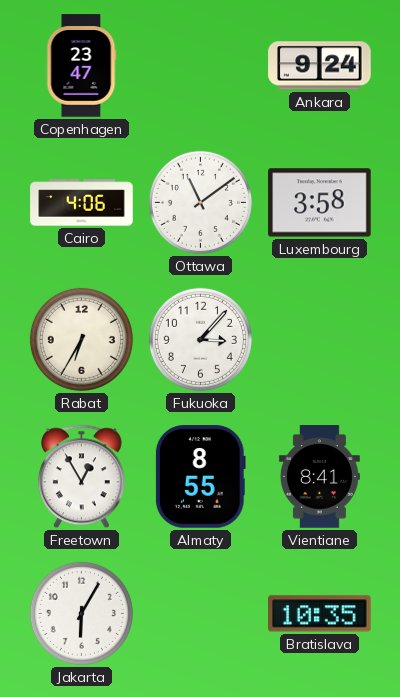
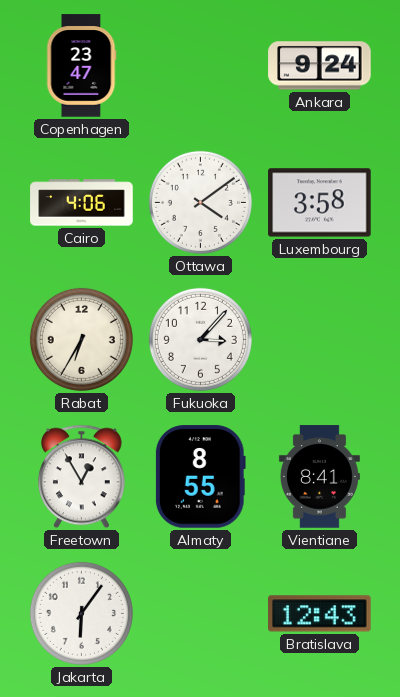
Ottawa: 11:09 -> 4:09 (200, 202)
Jakarta: 6:05 -> 6:06 (81, 613)
Bratislava: 10:35 -> 12:43 (320, 614)
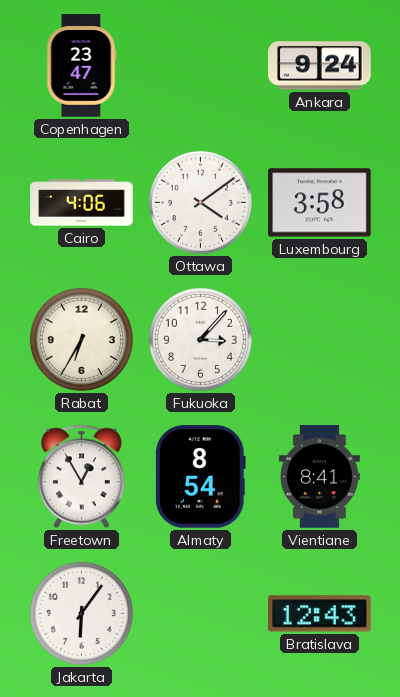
Almaty: 8:55 -> 8:54 (200, 477)
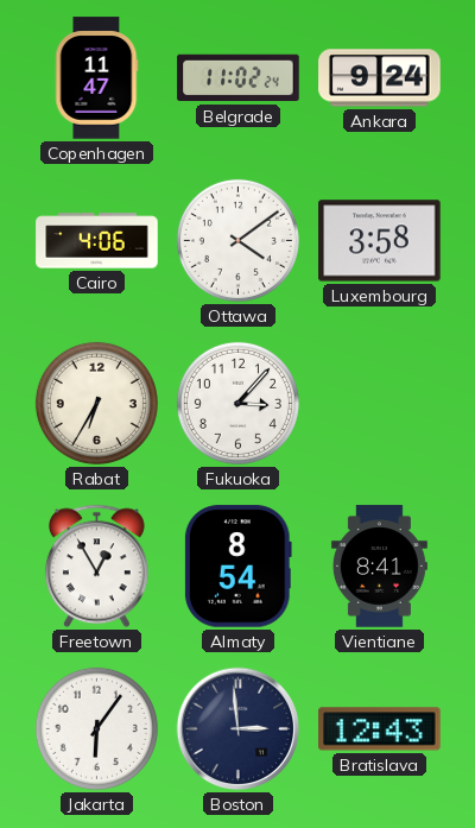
Copenhagen: 23:47 -> 11:47 (96, 78)
Belgrade: none -> 11:02 (239, 78)
Boston: none -> 2:59 (239, 729)
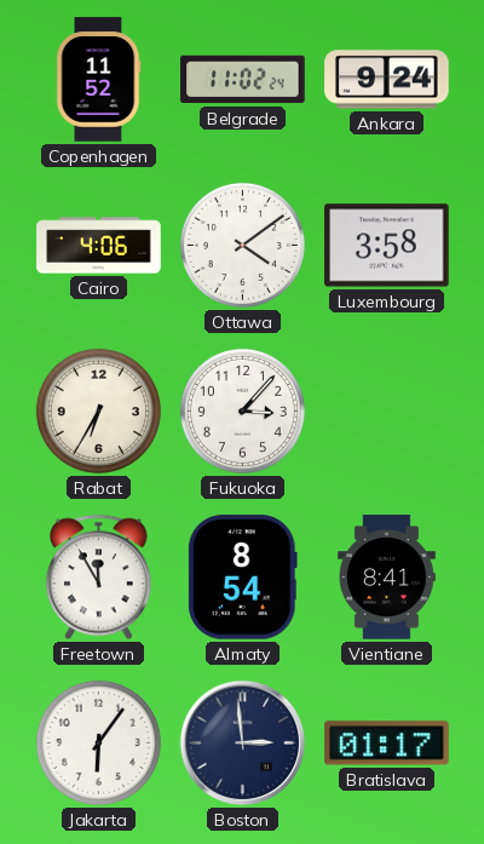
Copenhagen: 11:47 -> 11:52 (98, 80)
Freetown: 12:55 -> 11:55 (98, 578)
Bratislava: 12:43 -> 01:17 (387, 743)
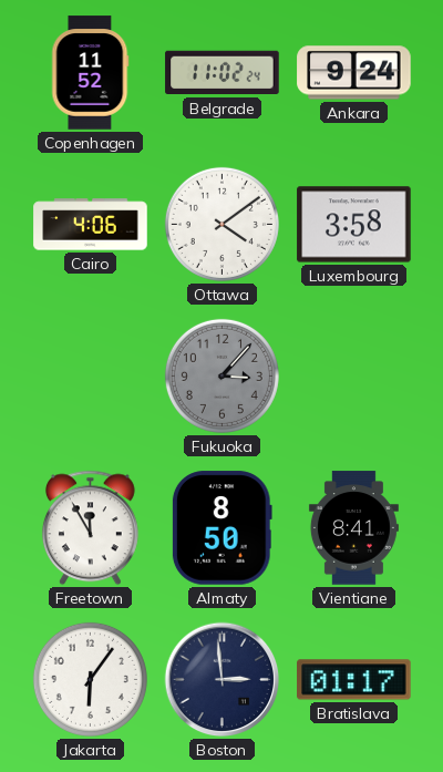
Rabat: 6:35 -> none (98, 410)
Fukuoka dial: white -> grey (221, 375)
Almaty: 8:54 -> 8:50 (221, 528)
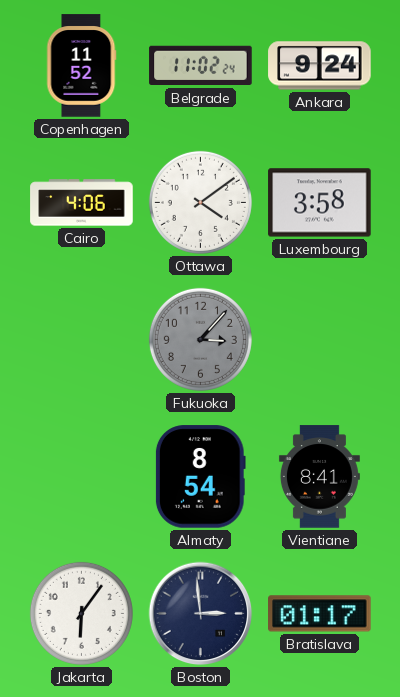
Freetown: 11:55 -> none (90, 528)
Almaty: 8:50 -> 8:54 (200, 477)
